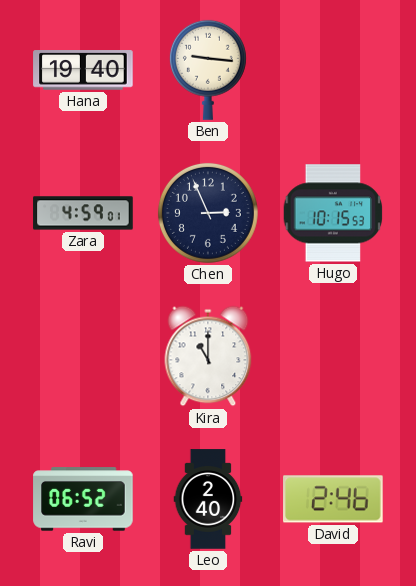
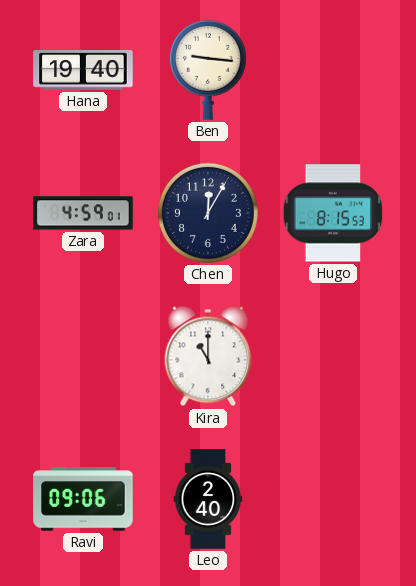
Chen: 2:56 -> 12:05 (208, 213)
Hugo: 10:15 -> 8:15 (333, 213)
Ravi: 06:52 -> 09:06 (83, 499)
David: 2:46 -> none (333, 499)
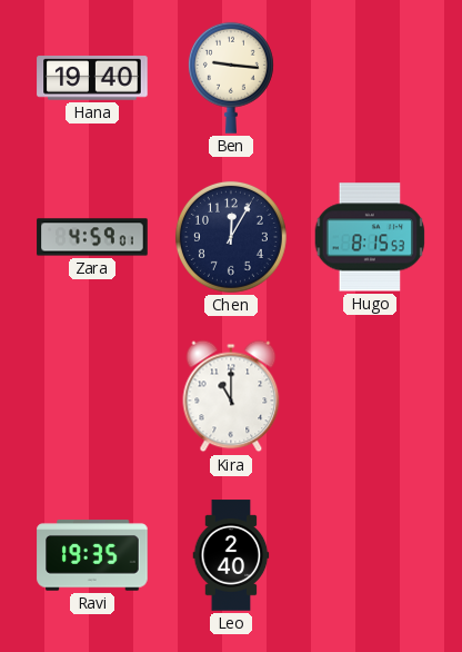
Ravi: 09:06 -> 19:35 (92, 555)
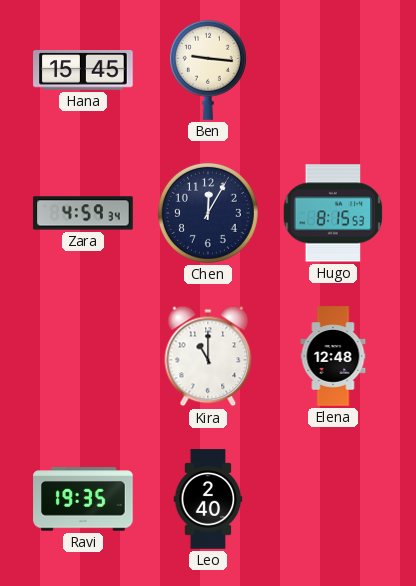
Hana: 19:40 -> 15:45 (83, 70)
Zara: 4:59:01 -> 4:59:34 (83, 213)
Elena: none -> 12:48 (333, 356)
